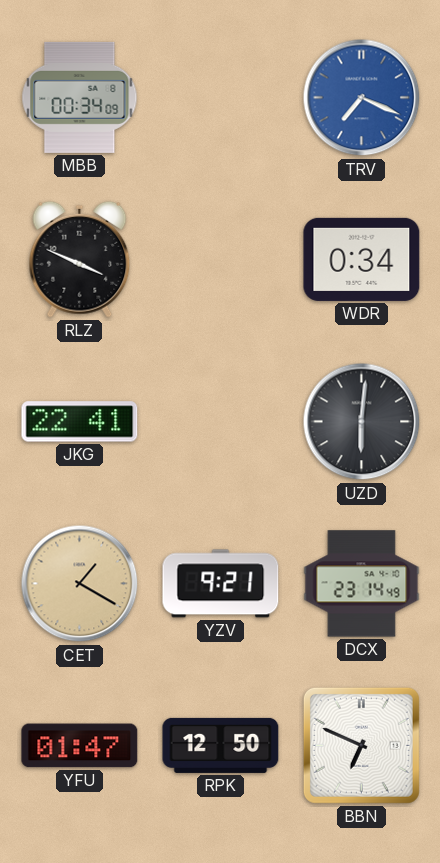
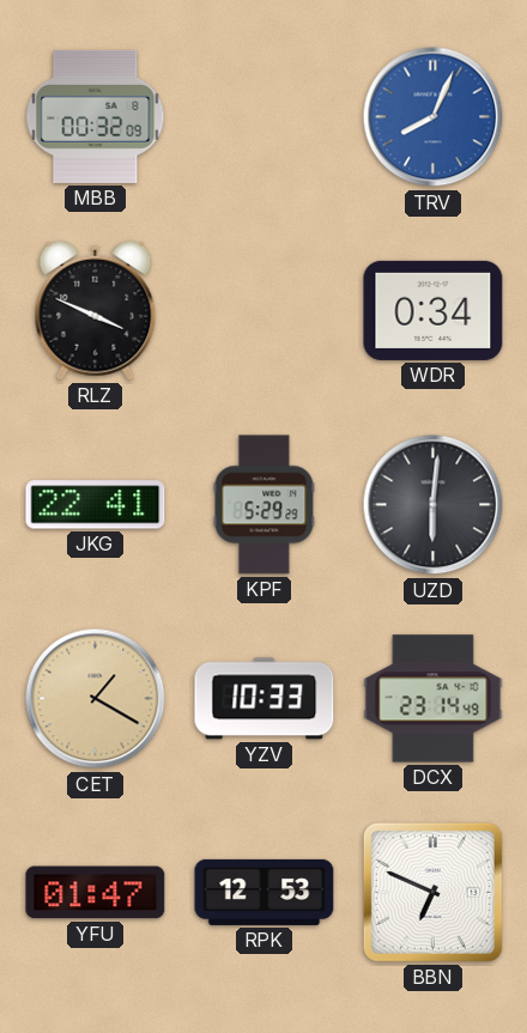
MBB: 00:34 -> 00:32 (96, 116)
TRV: 7:19 -> 8:04 (434, 117)
KPF: none -> 5:29 (265, 505)
YZV: 9:21 -> 10:33 (265, 699)
RPK: 12:50 -> 12:53 (265, 892)
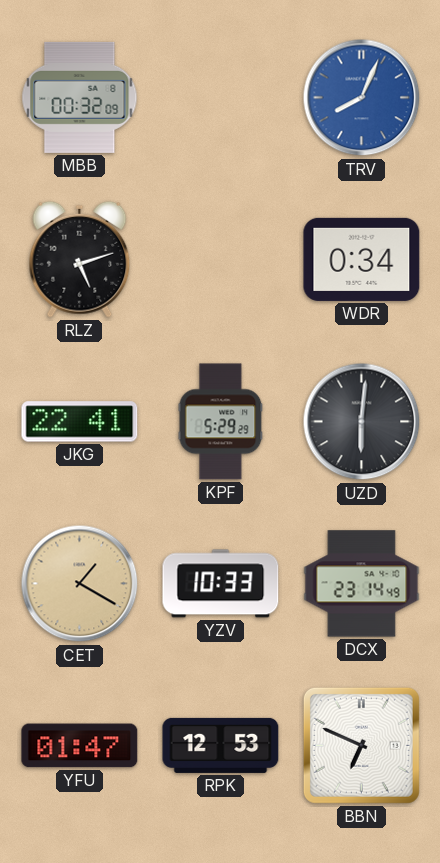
RLZ: 3:49 -> 5:12 (80, 259)
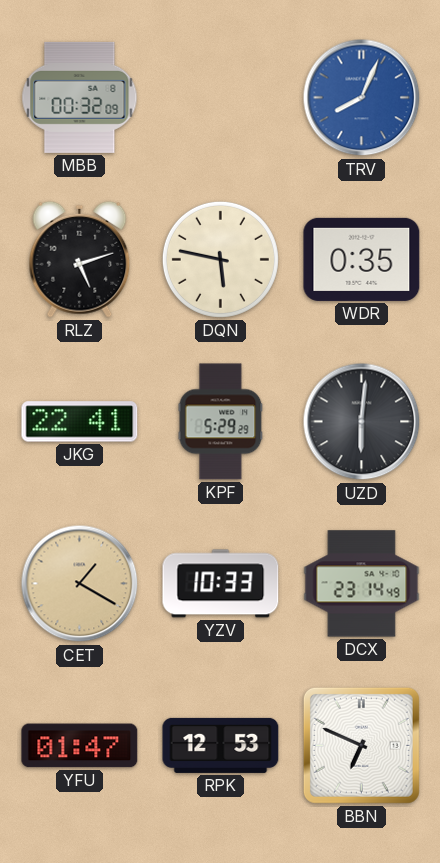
DQN: none -> 5:47 (220, 259)
WDR: 0:34 -> 0:35 (362, 259)
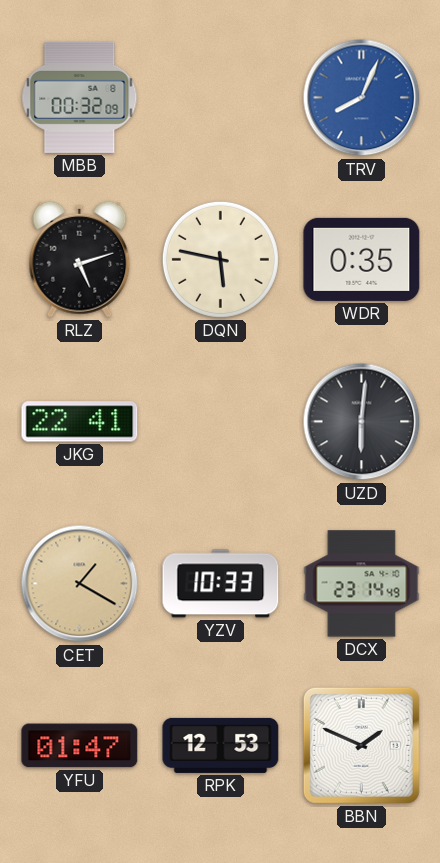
KPF: 5:29 -> none (221, 422)
BBN: 6:49 -> 1:49 (361, 745)
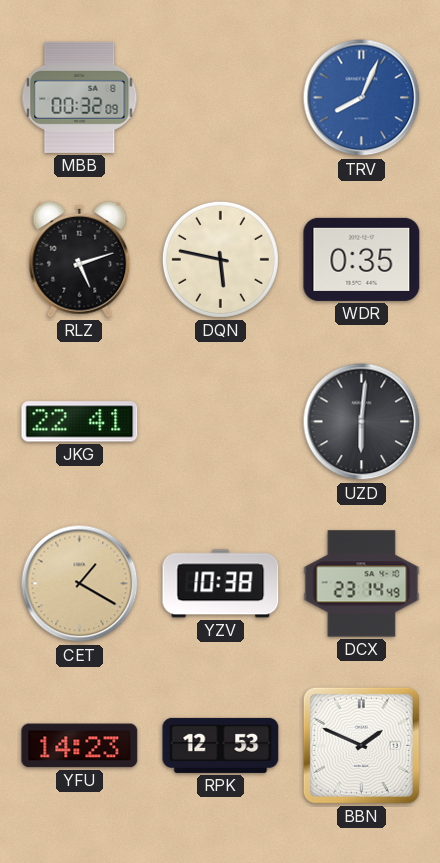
YZV: 10:33 -> 10:38 (221, 584)
YFU: 01:47 -> 14:23 (80, 746)
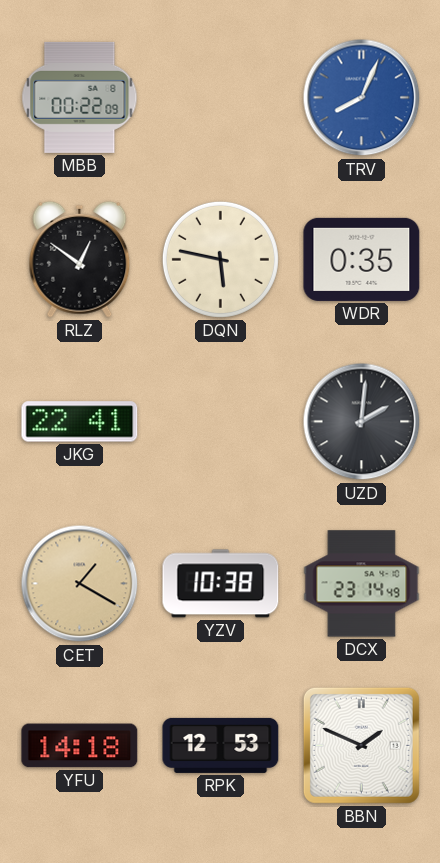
MBB: 00:32 -> 00:22 (80, 97)
RLZ: 5:12 -> 12:51 (80, 259)
UZD: 6:01 -> 2:01 (362, 422)
YFU: 14:23 -> 14:18 (80, 746)
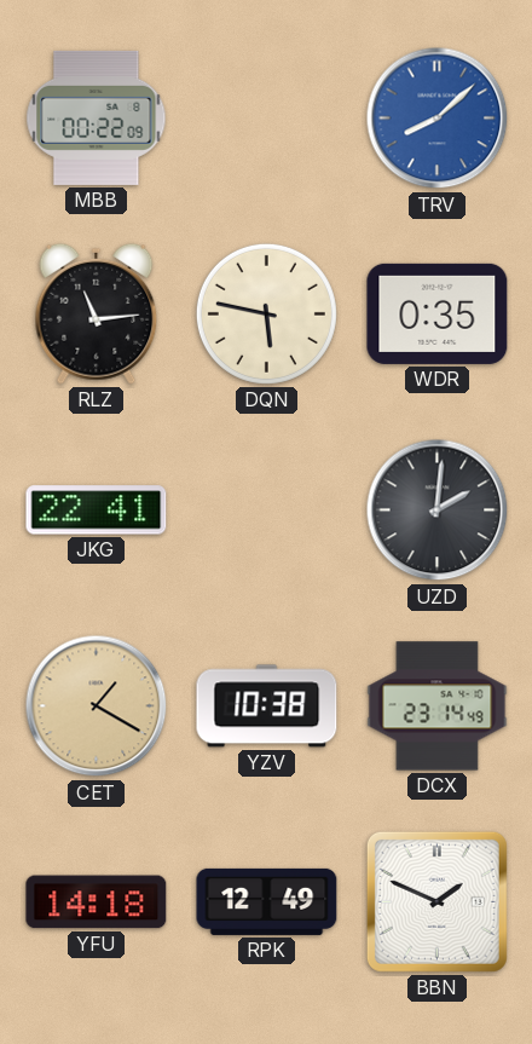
TRV: 8:04 -> 8:08 (438, 119)
RLZ: 12:51 -> 11:14 (97, 313)
RPK: 12:53 -> 12:49 (267, 901)
